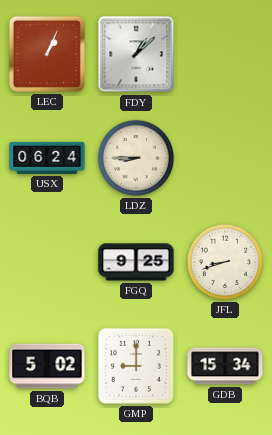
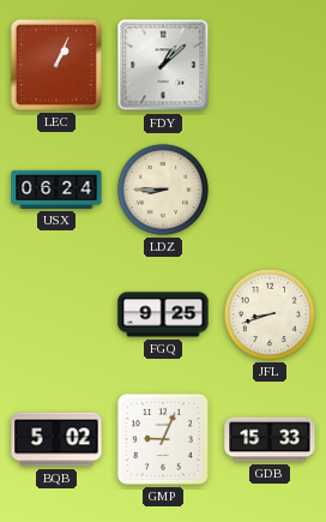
GMP: 9:00 -> 9:04 (163, 439)
GDB: 15:34 -> 15:33 (270, 439)
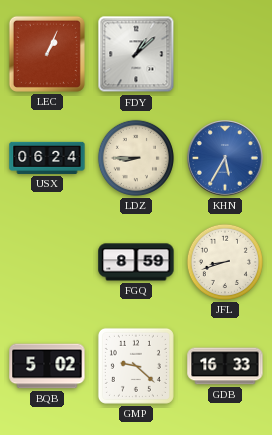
KHN: none -> 5:35 (226, 159)
FGQ: 9:25 -> 8:59 (136, 262)
GMP: 9:04 -> 9:22 (136, 366)
GDB: 15:33 -> 16:33 (225, 366)
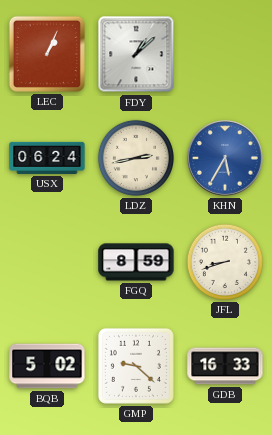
LDZ: 8:45 -> 2:43 (136, 158)
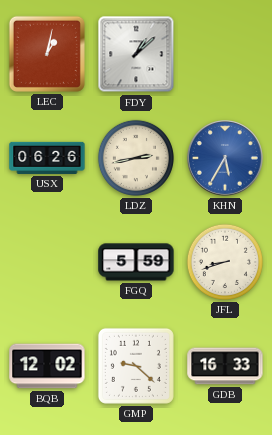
LEC: 1:04 -> 1:02 (47, 54)
USX: 06:24 -> 06:26 (47, 158)
FGQ: 8:59 -> 5:59 (136, 262)
BQB: 5:02 -> 12:02 (47, 366)
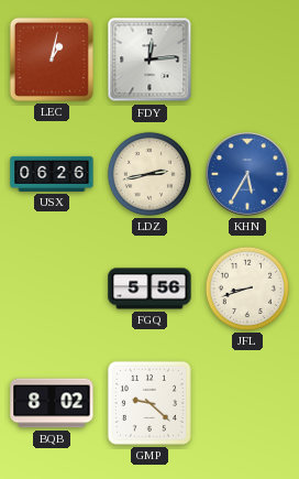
FDY: 1:08 -> 12:14 (149, 59)
FGQ: 5:59 -> 5:56 (149, 289)
BQB: 12:02 -> 8:02 (52, 403)
GDB: 16:33 -> none (225, 366)
